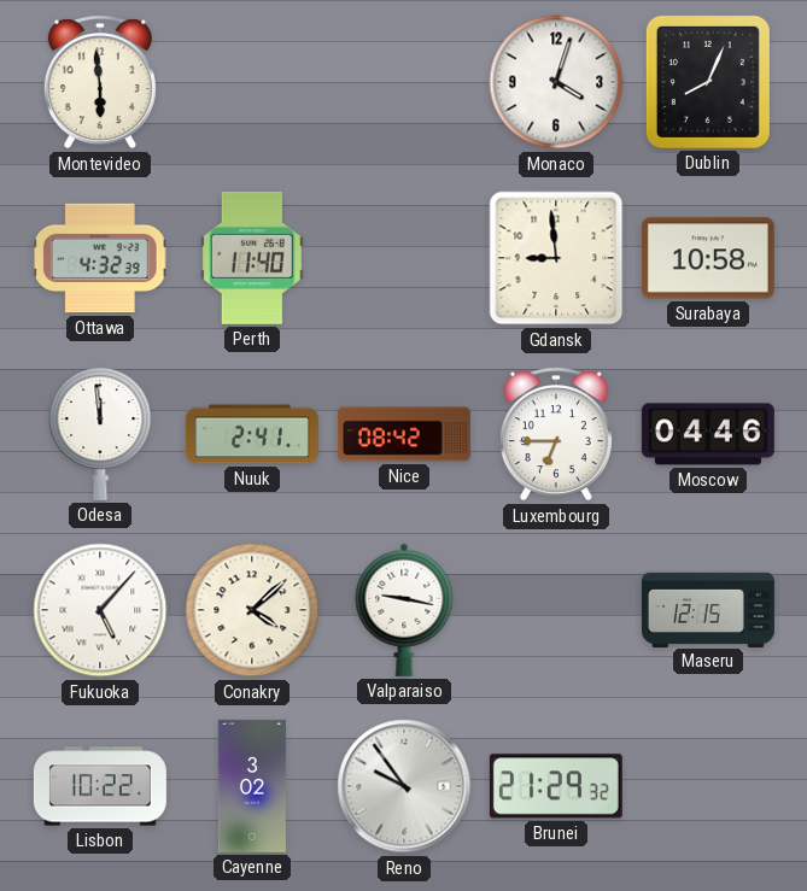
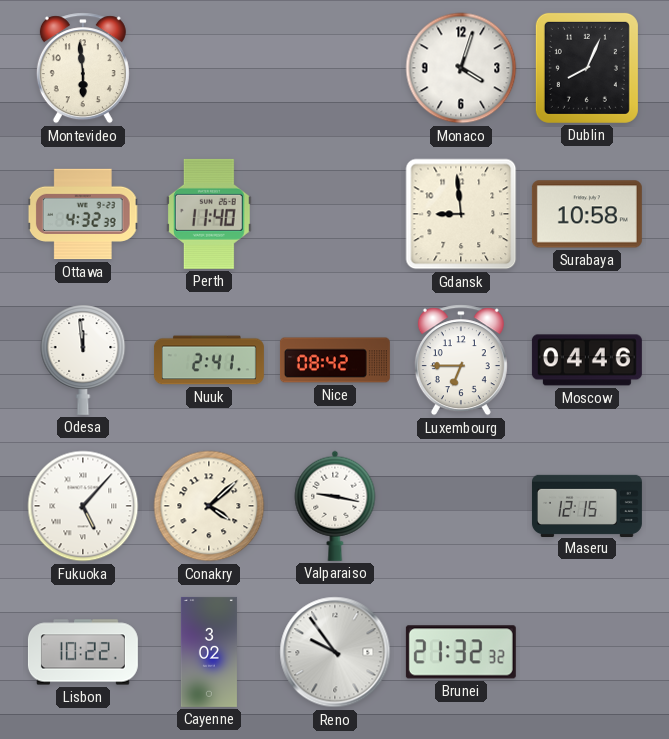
Brunei: 21:29 -> 21:32 (461, 652)
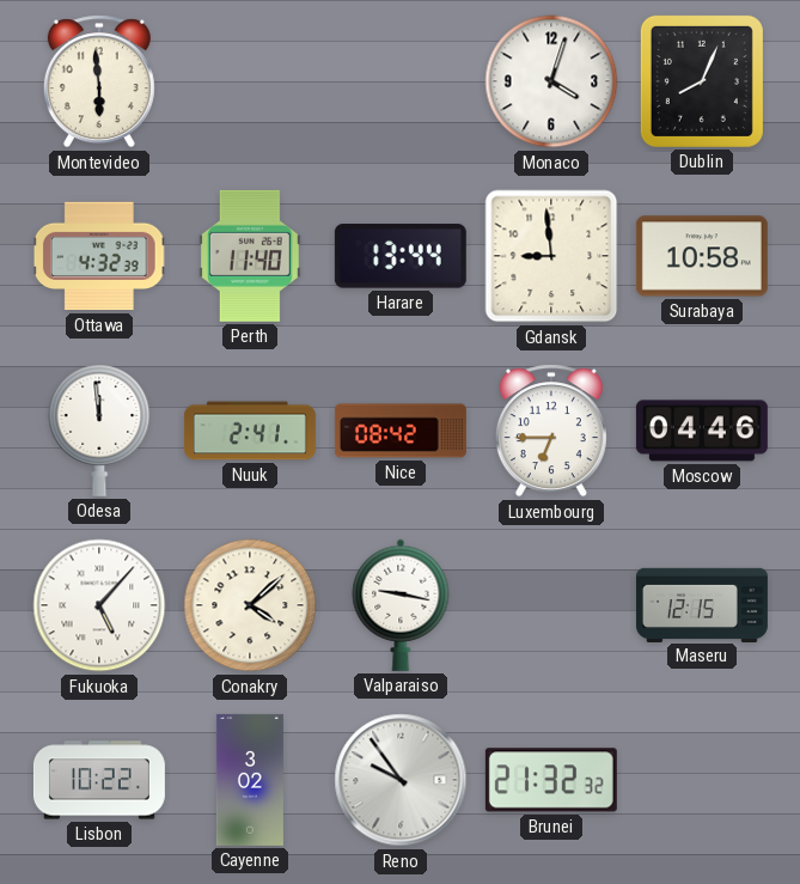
Harare: none -> 13:44 (401, 256)
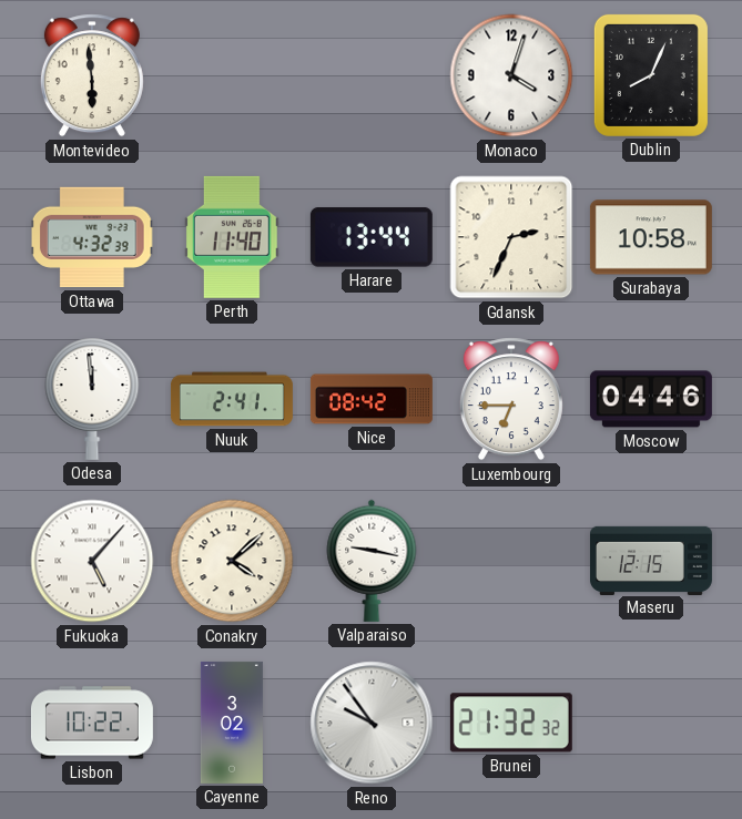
Gdansk: 8:59 -> 2:34 (511, 237)
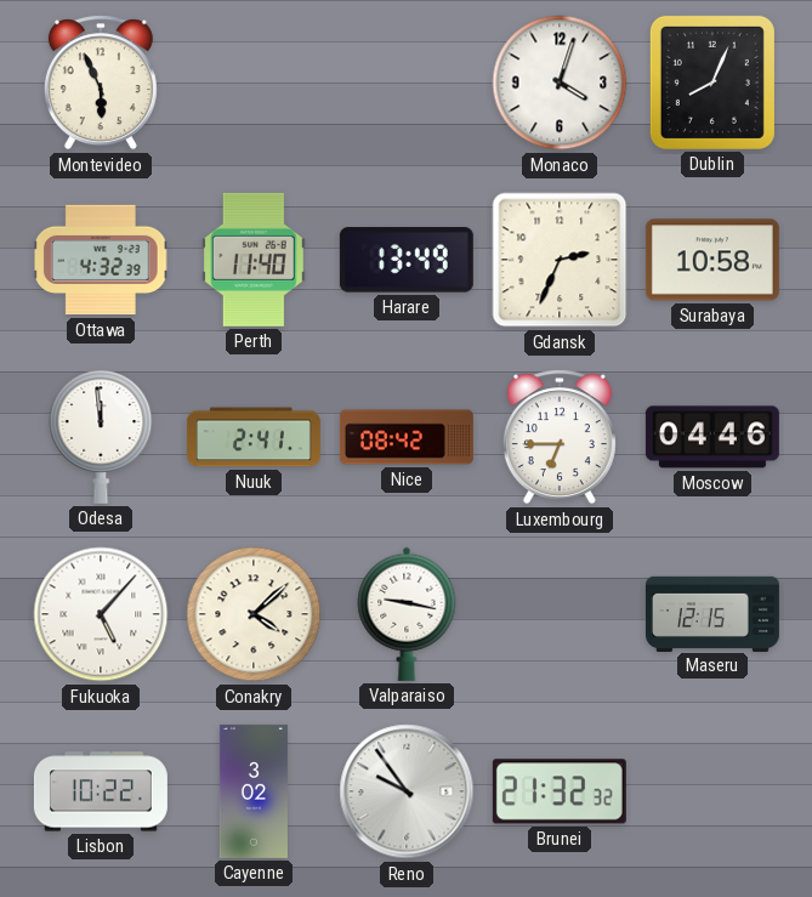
Montevideo: 5:59 -> 5:56 (101, 83)
Harare: 13:44 -> 13:49 (407, 260)
